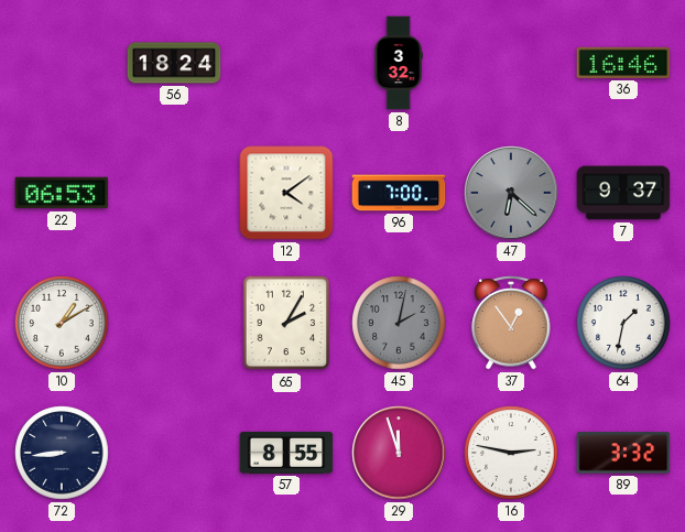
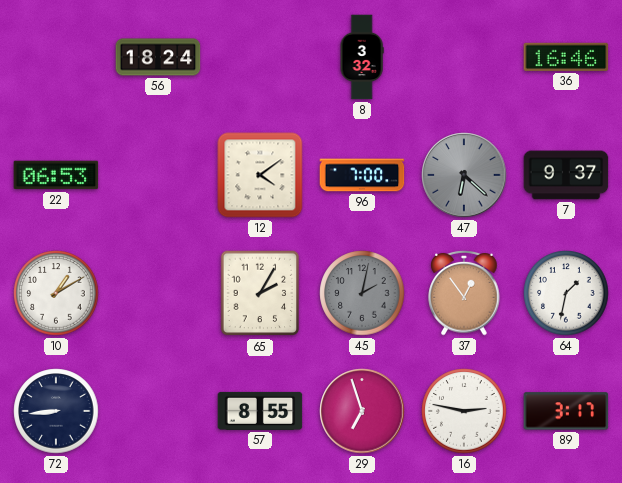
29: 11:57 -> 6:57 (362, 411)
89: 3:32 -> 3:17 (566, 411)
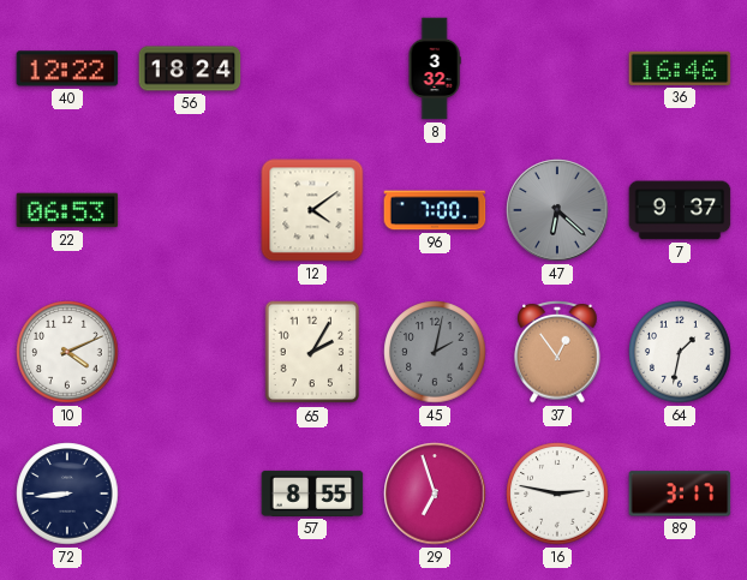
40: none -> 12:22 (67, 68)
10: 1:10 -> 4:11 (67, 352)
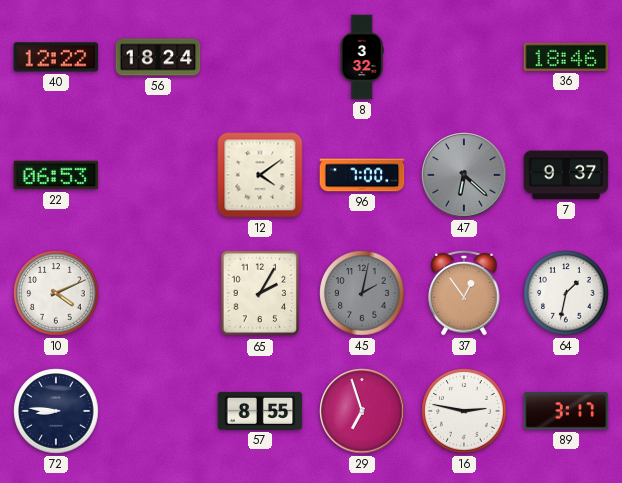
36: 16:46 -> 18:46 (566, 57)
72: 8:44 -> 8:46 (56, 411)
